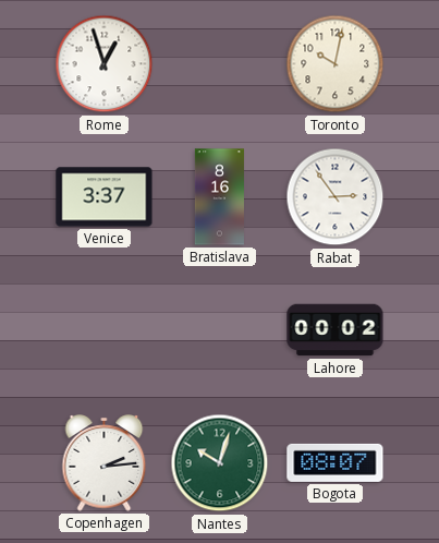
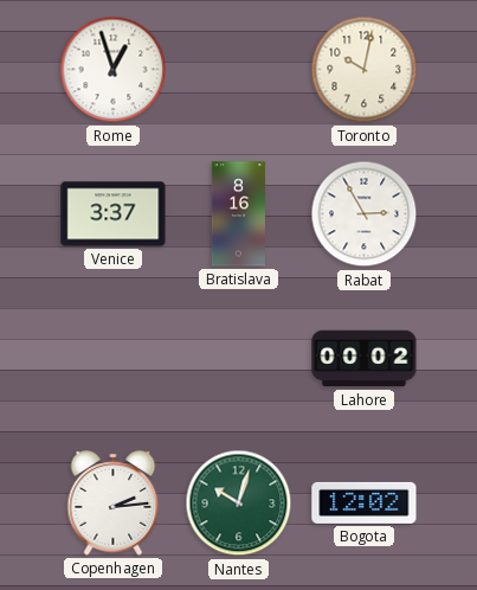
Rabat: 2:54 -> 2:55 (365, 214)
Bogota: 08:07 -> 12:02 (365, 502)
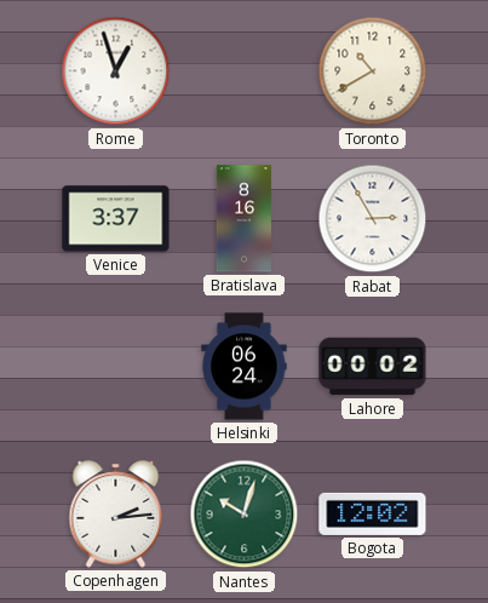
Toronto: 10:02 -> 10:40 (373, 71)
Helsinki: none -> 06:24 (245, 367)
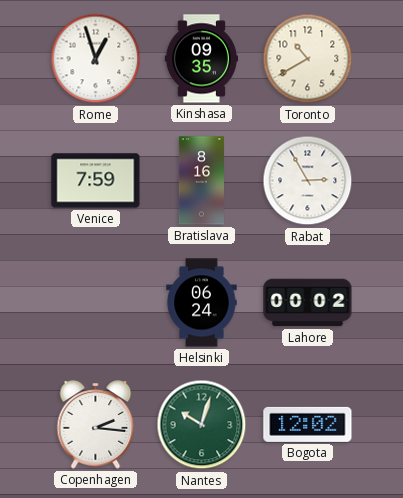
Kinshasa: none -> 09:35 (201, 59)
Venice: 3:37 -> 7:59 (96, 181)
Copenhagen: 2:14 -> 2:16 (96, 425)
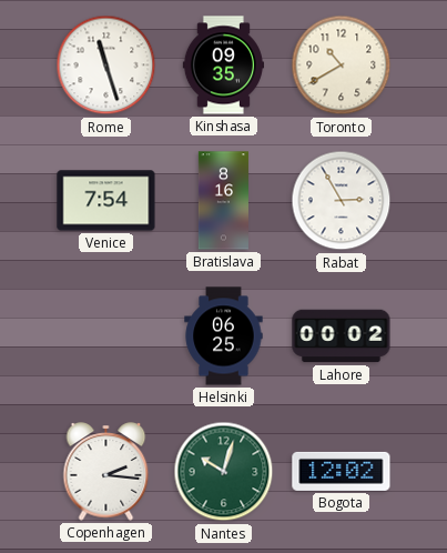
Rome: 12:57 -> 11:27 (106, 66)
Venice: 7:59 -> 7:54 (106, 201)
Helsinki: 06:24 -> 06:25 (224, 336)
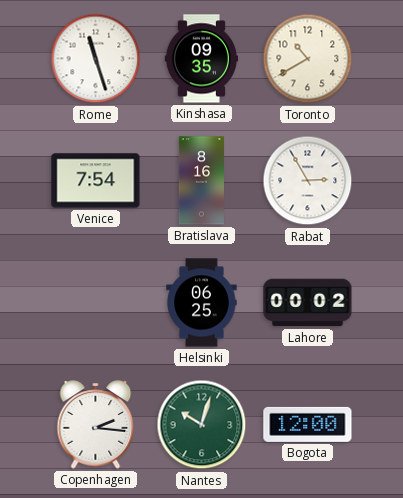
Bogota: 12:02 -> 12:00 (308, 424)
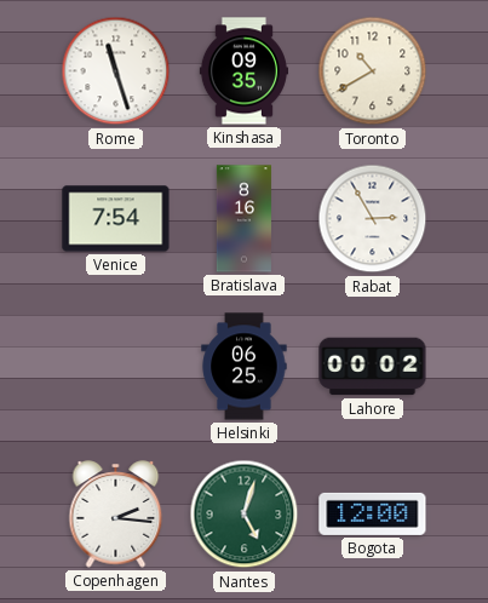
Nantes: 10:03 -> 5:03 (245, 515)
